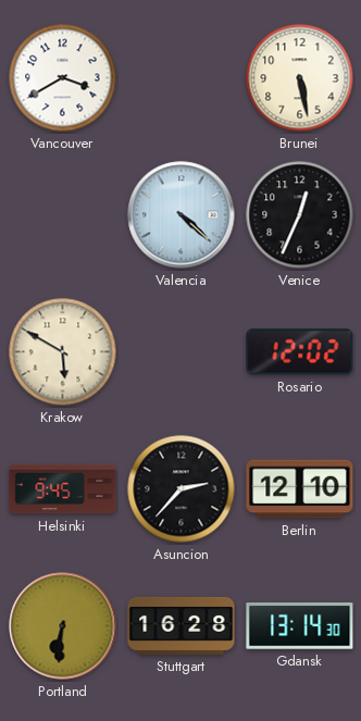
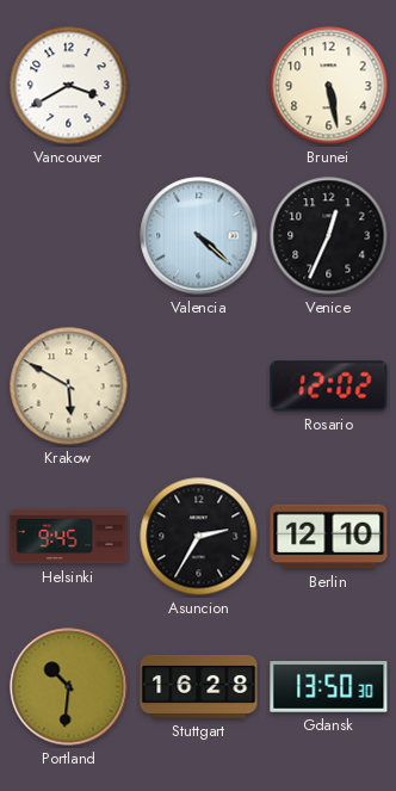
Asuncion: 2:37 -> 2:35 (199, 537)
Portland: 6:31 -> 10:31 (69, 687)
Gdansk: 13:14 -> 13:50 (329, 687)
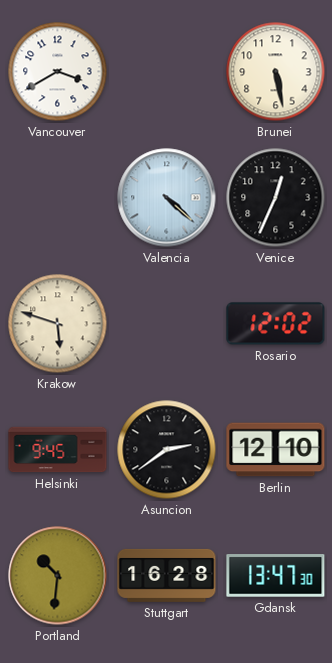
Krakow: 5:50 -> 5:48 (58, 324)
Asuncion: 2:35 -> 2:39 (167, 450)
Gdansk: 13:50 -> 13:47 (276, 576)
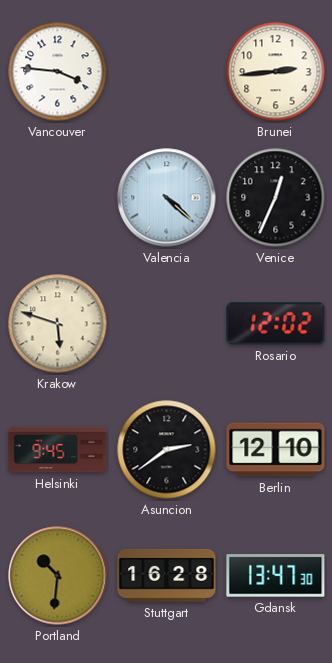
Vancouver: 3:40 -> 3:46 (58, 72)
Brunei: 5:28 -> 2:44 (276, 72)
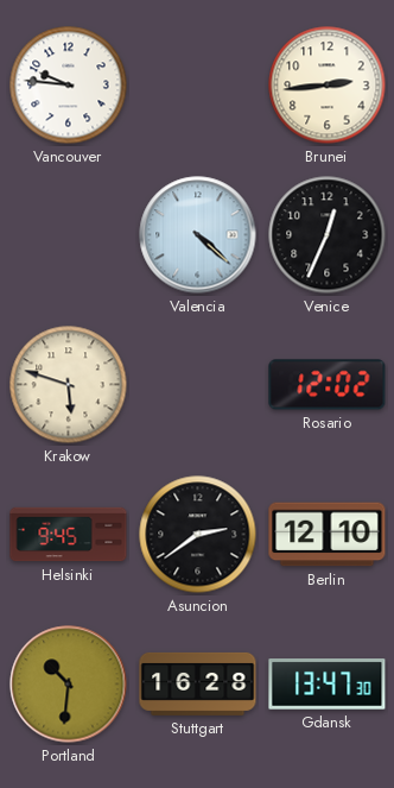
Vancouver: 3:46 -> 9:46 (69, 86)
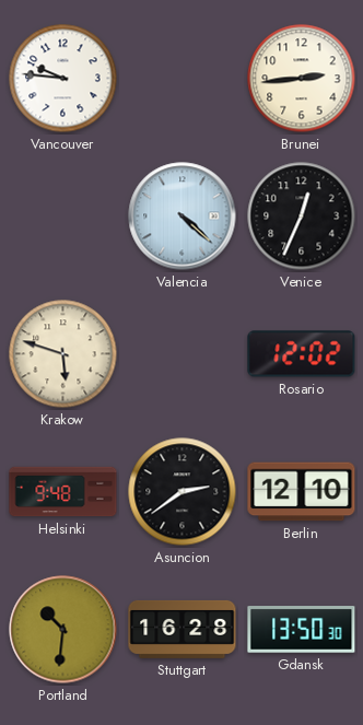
Helsinki: 9:45 -> 9:48 (63, 492)
Gdansk: 13:47 -> 13:50 (302, 630)
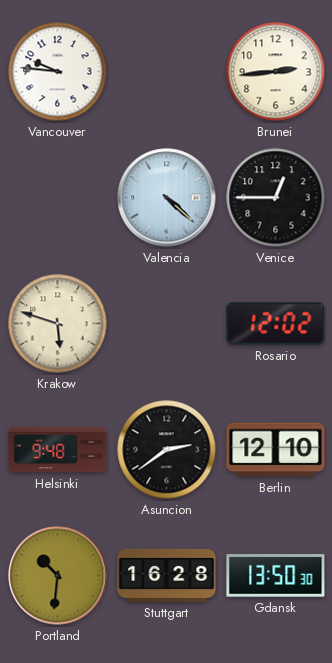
Venice: 12:34 -> 12:45 (276, 198)
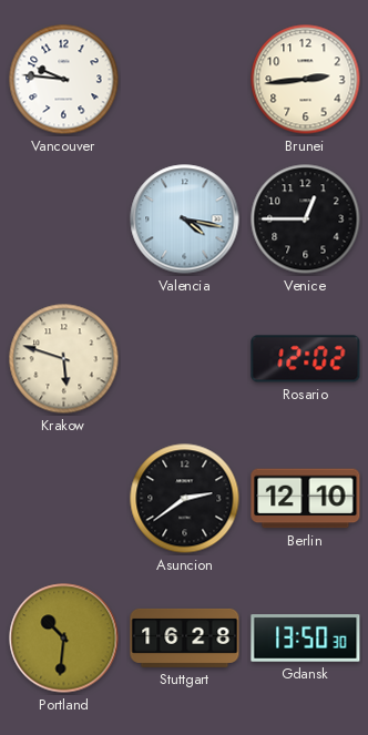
Valencia: 4:22 -> 4:17 (185, 220)
Helsinki: 9:48 -> none (58, 450)
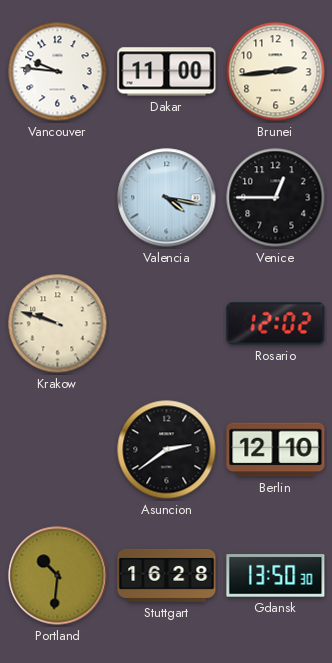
Dakar: none -> 11:00 (167, 72)
Krakow: 5:48 -> 9:48 (58, 324)
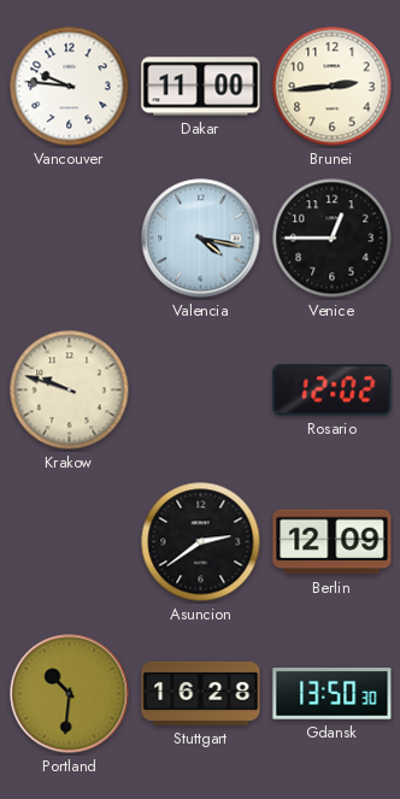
Berlin: 12:10 -> 12:09 (333, 542)
